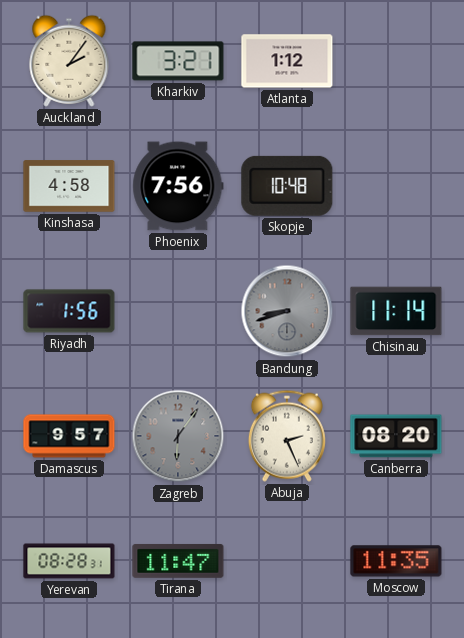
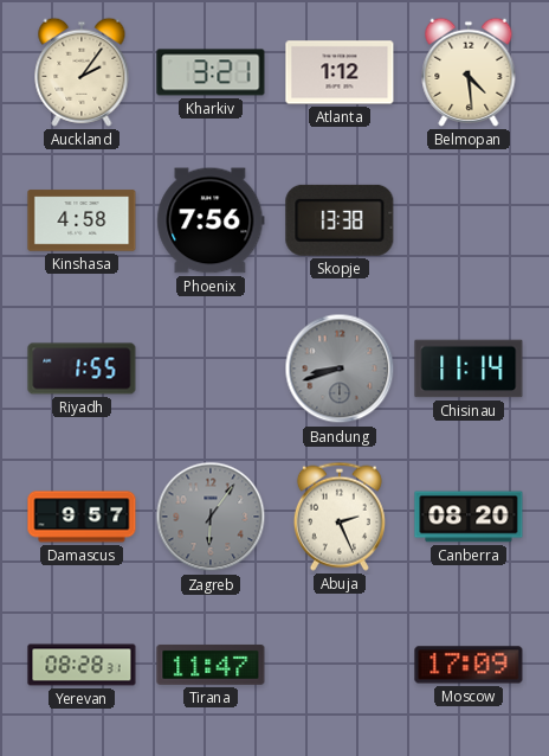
Belmopan: none -> 4:29 (469, 72)
Skopje: 10:48 -> 13:38 (340, 220)
Riyadh: 1:56 -> 1:55 (82, 369)
Moscow: 11:35 -> 17:09 (469, 665)
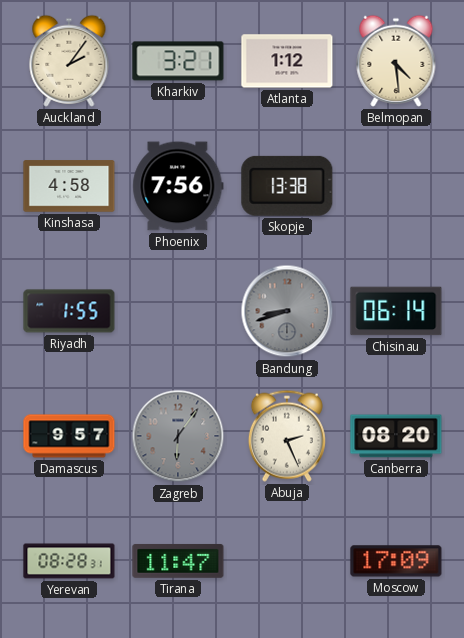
Chisinau: 11:14 -> 06:14 (396, 311)
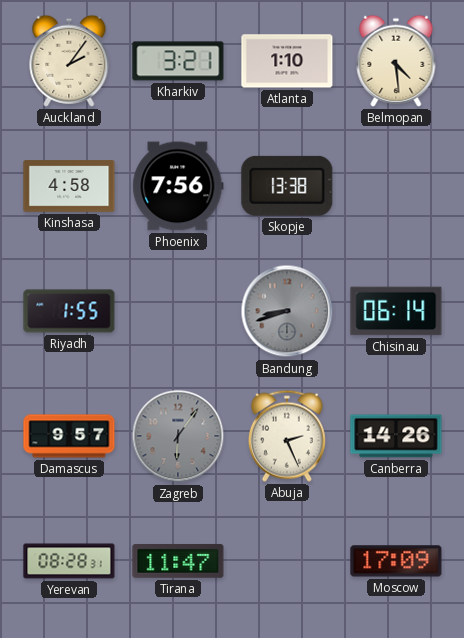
Atlanta: 1:12 -> 1:10 (287, 61)
Canberra: 08:20 -> 14:26 (396, 436)
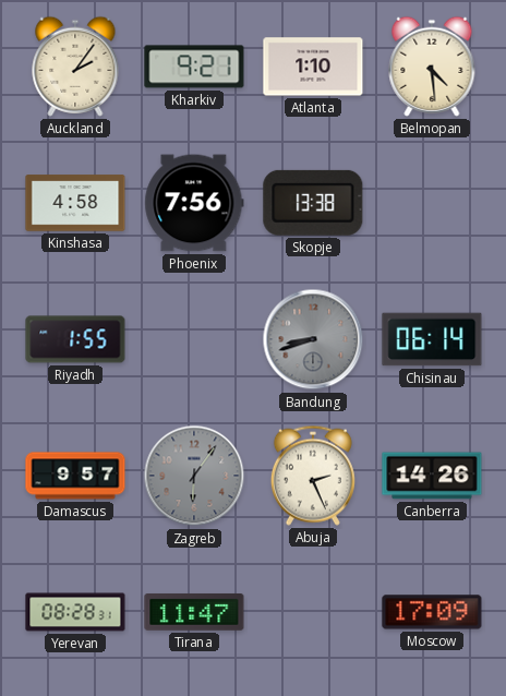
Kharkiv: 3:21 -> 9:21 (194, 67)
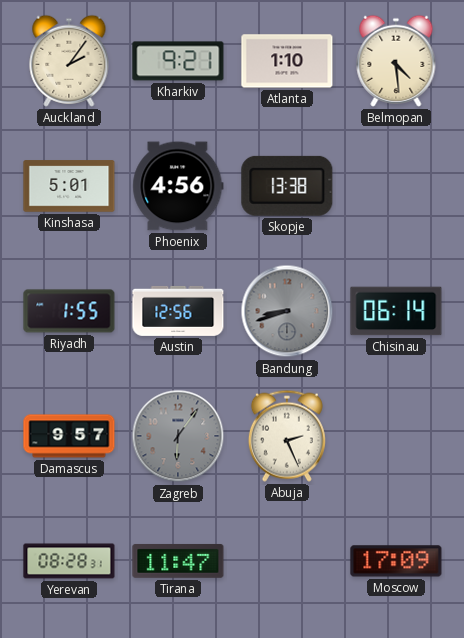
Kinshasa: 4:58 -> 5:01 (69, 186)
Phoenix: 7:56 -> 4:56 (178, 186)
Austin: none -> 12:56 (178, 311)
Canberra: 14:26 -> none (432, 476)
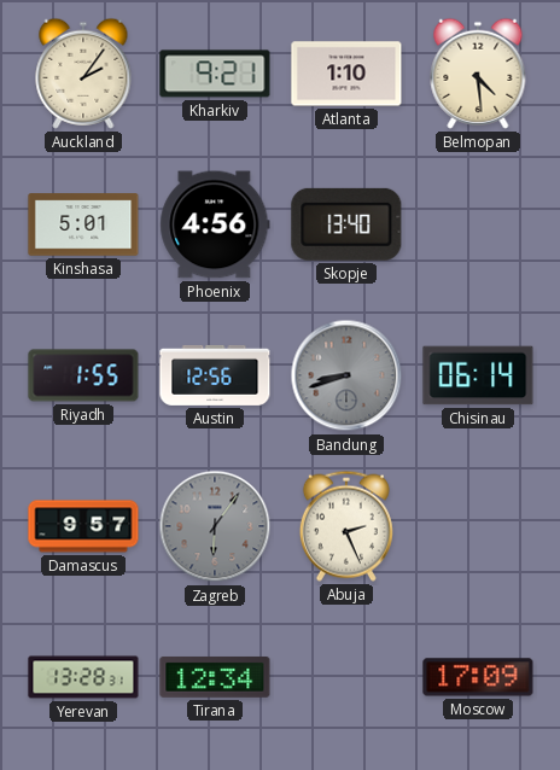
Skopje: 13:38 -> 13:40 (346, 224)
Yerevan: 08:28 -> 13:28 (83, 677)
Tirana: 11:47 -> 12:34 (215, 677)
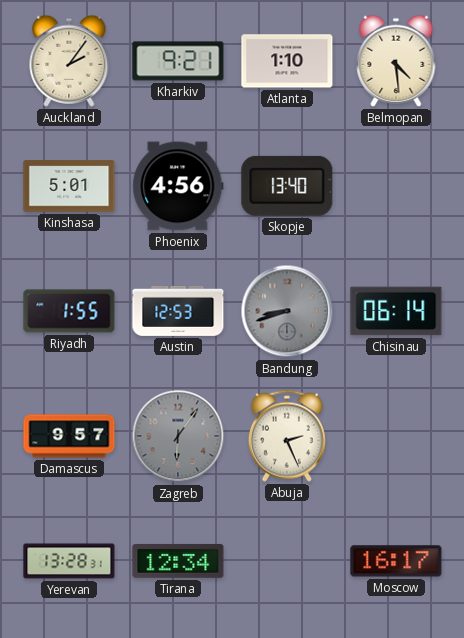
Austin: 12:56 -> 12:53 (178, 311)
Moscow: 17:09 -> 16:17 (396, 561)
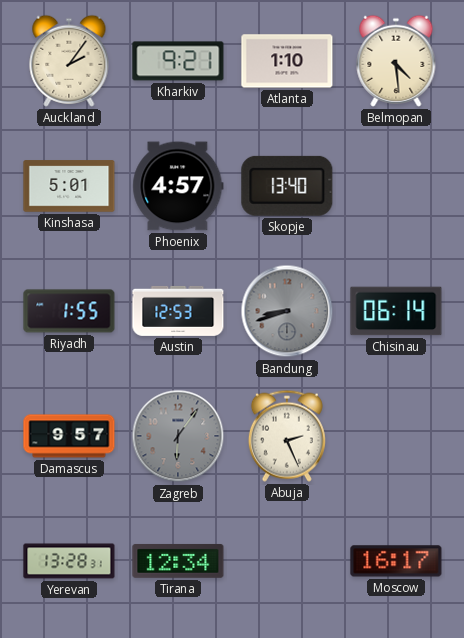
Phoenix: 4:56 -> 4:57 (178, 186)
